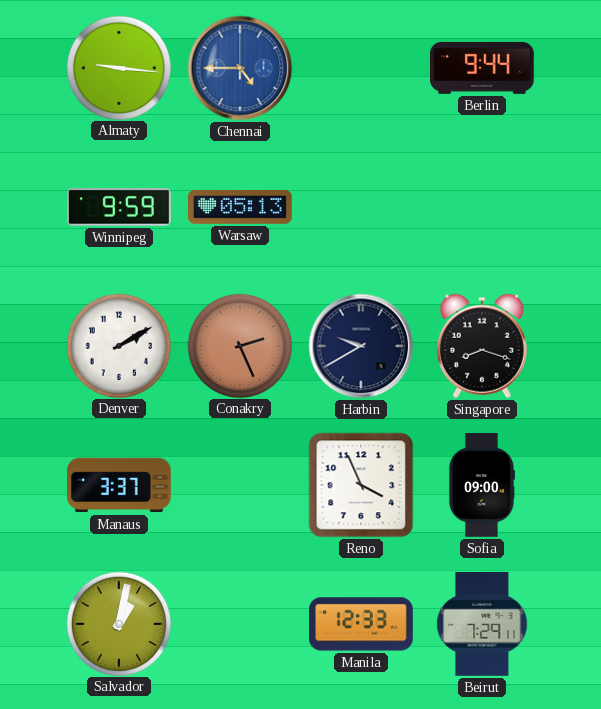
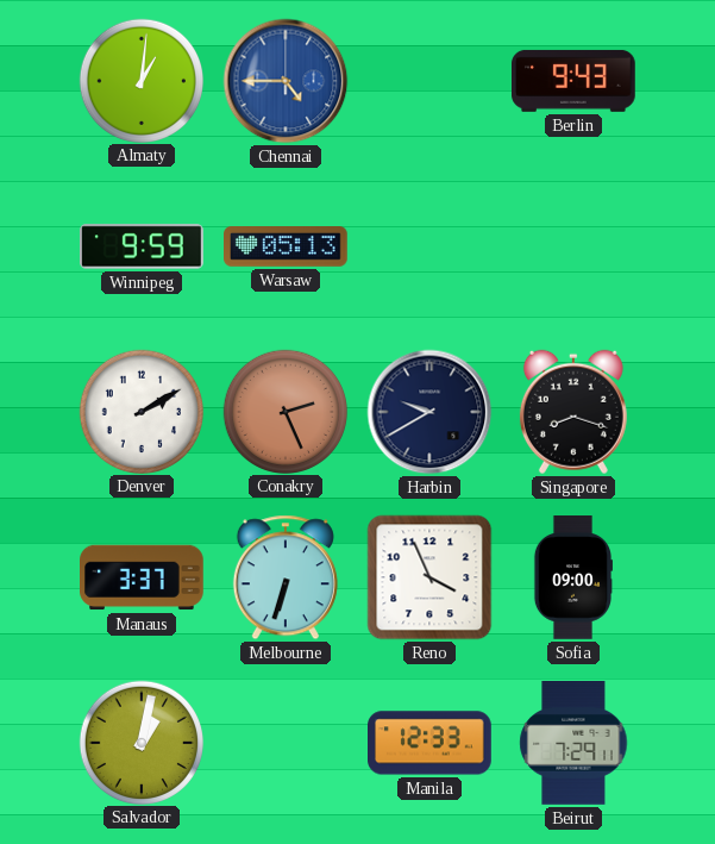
Almaty: 9:16 -> 1:01 (140, 80)
Berlin: 9:44 -> 9:43 (575, 81)
Melbourne: none -> 6:33 (286, 577)
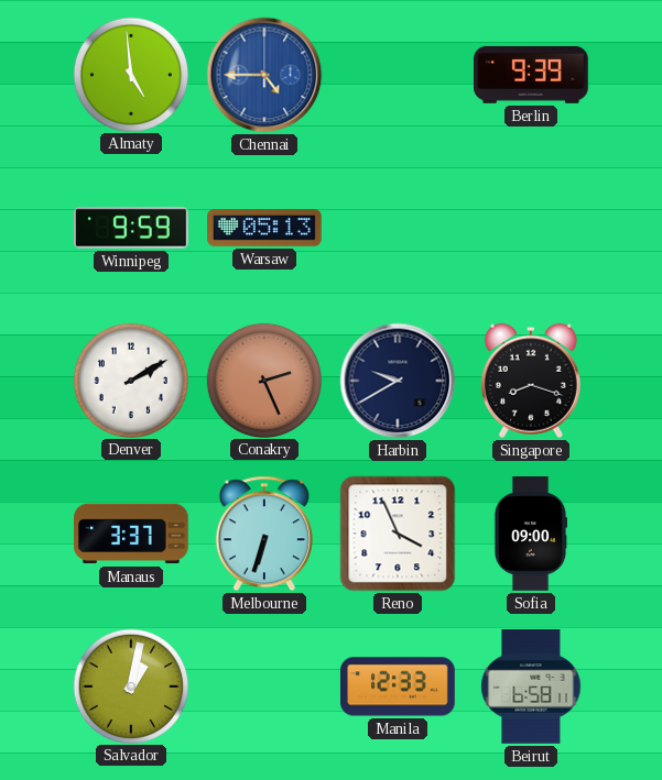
Almaty: 1:01 -> 4:59 (130, 74)
Berlin: 9:43 -> 9:39 (532, 75)
Beirut: 7:29 -> 6:58 (531, 688)
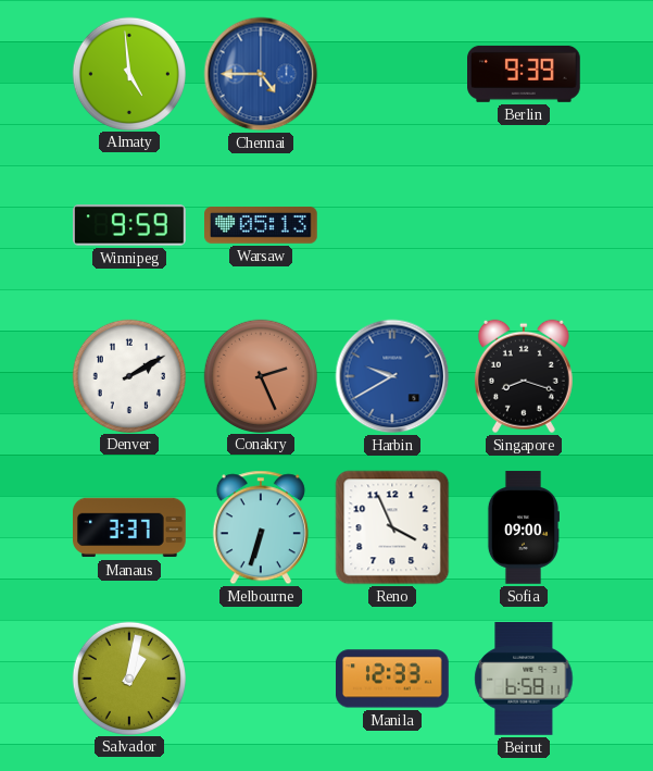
Harbin dial: navy -> blue (392, 376)
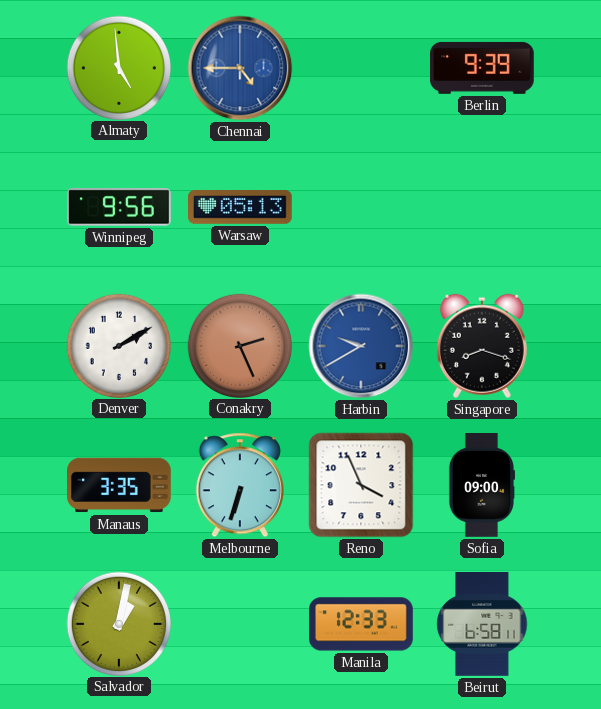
Winnipeg: 9:59 -> 9:56 (120, 207)
Manaus: 3:37 -> 3:35 (120, 485)
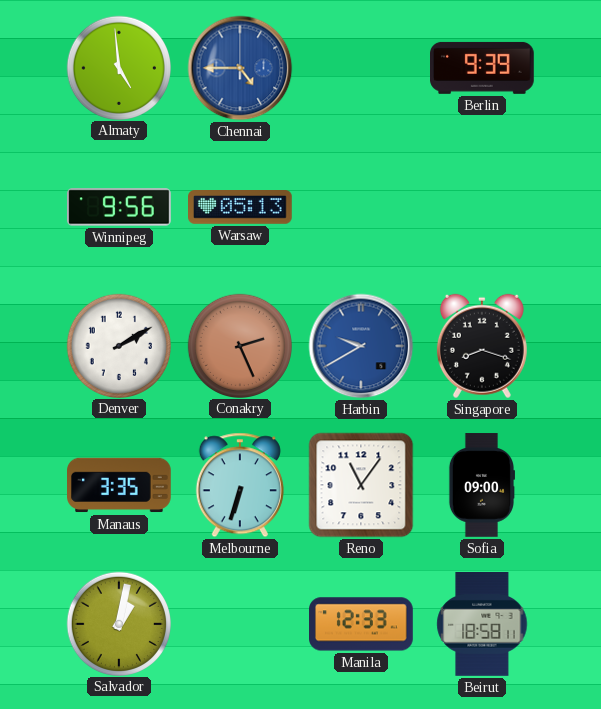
Reno: 3:56 -> 11:06 (361, 485)
Beirut: 6:58 -> 18:58 (482, 625)
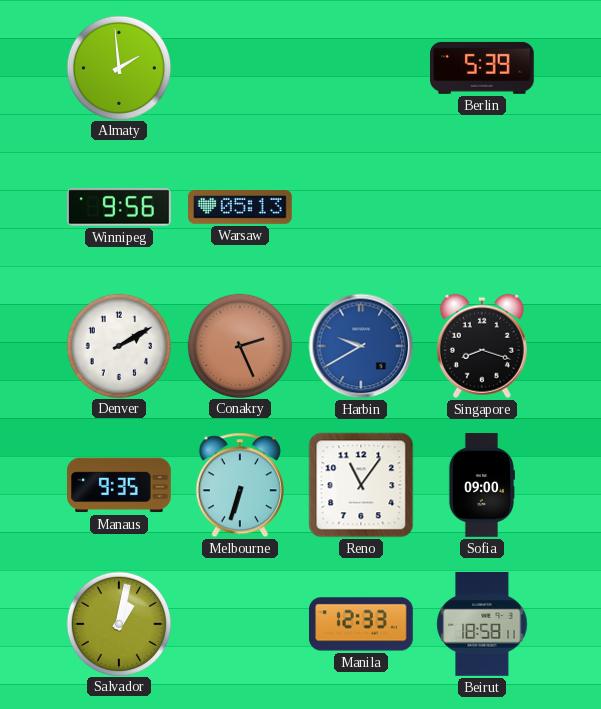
Almaty: 4:59 -> 1:59 (118, 67)
Chennai: 4:45 -> none (240, 68)
Berlin: 9:39 -> 5:39 (483, 68)
Manaus: 3:35 -> 9:35 (120, 485)
